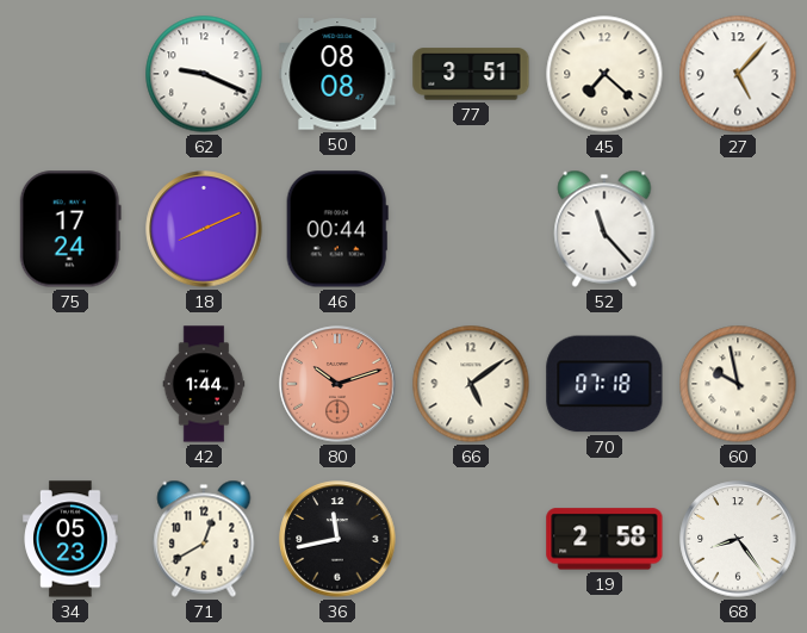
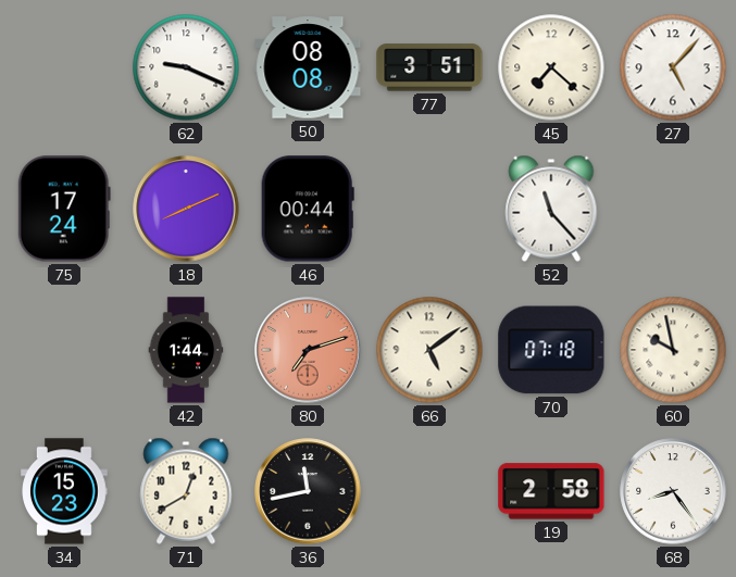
80: 10:12 -> 7:12 (308, 350)
34: 05:23 -> 15:23 (64, 491)
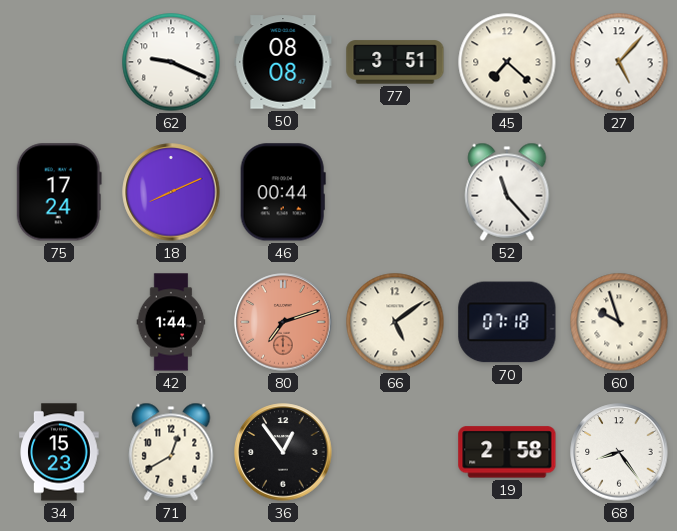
60: 9:58 -> 9:57 (619, 322)
36: 11:43 -> 12:54 (283, 452)
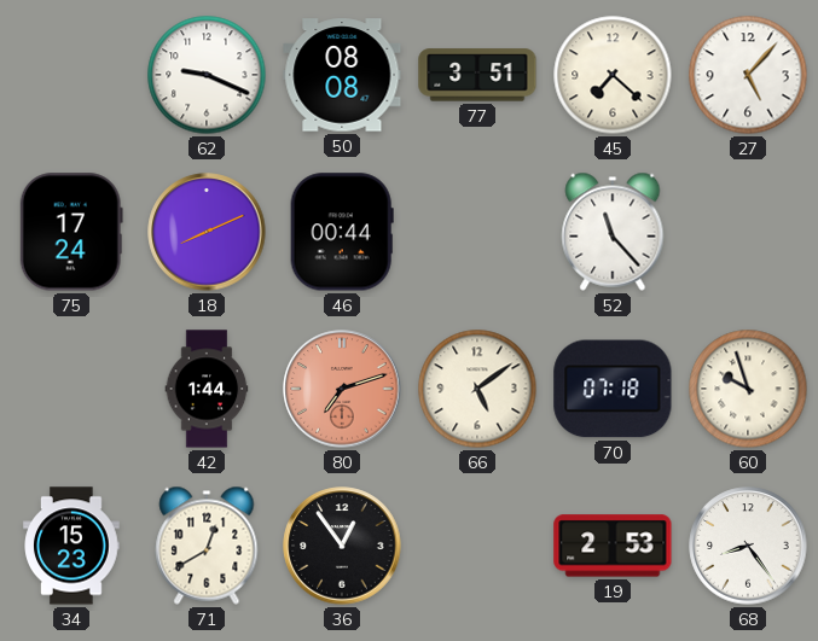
19: 2:58 -> 2:53 (613, 546)
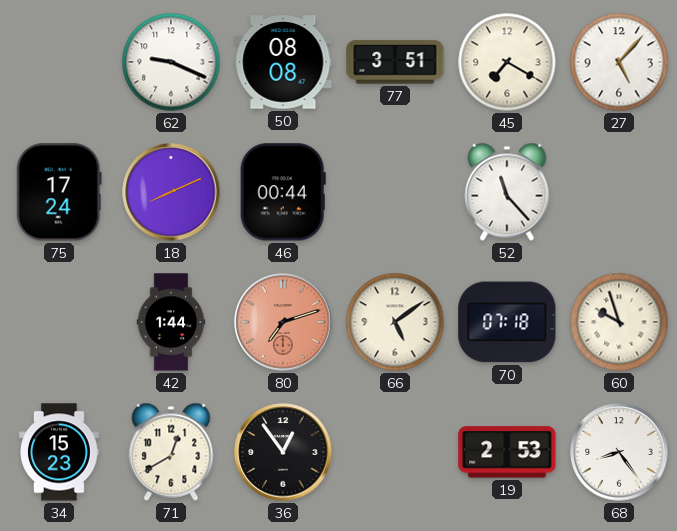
45: 7:22 -> 7:20 (507, 62)
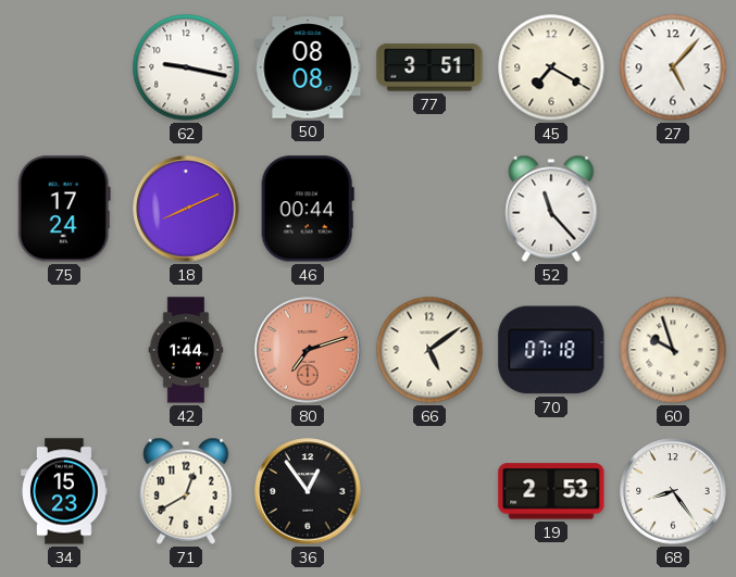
62: 9:19 -> 9:17 (186, 67)
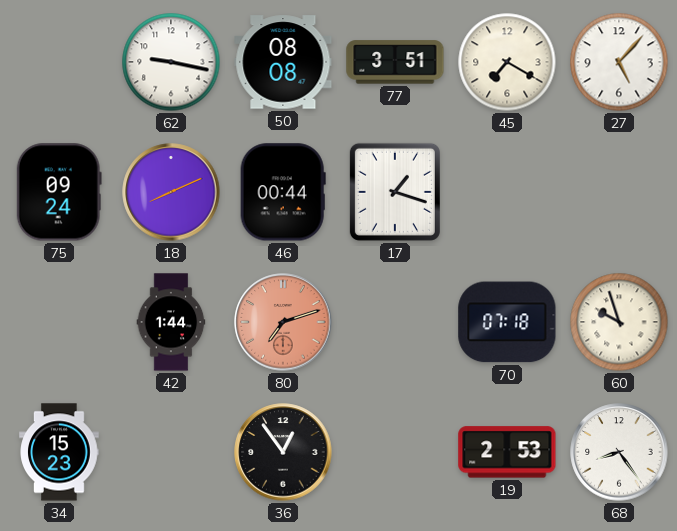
75: 17:24 -> 09:24 (59, 192)
17: none -> 1:18 (395, 192)
52: 11:23 -> none (551, 209)
66: 5:09 -> none (429, 350)
71: 12:40 -> none (186, 491)
